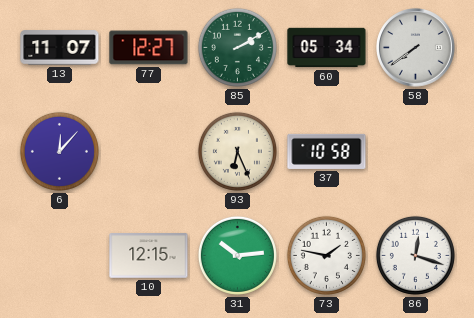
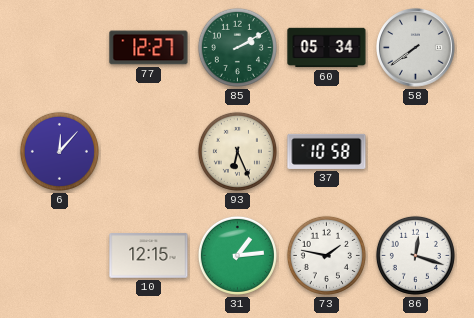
13: 11:07 -> none (60, 48)
31: 10:14 -> 1:14 (237, 255)
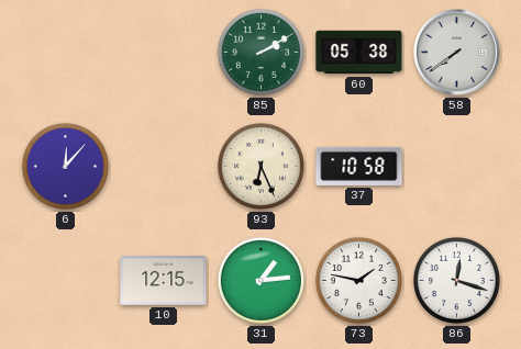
77: 12:27 -> none (149, 48)
60: 05:34 -> 05:38 (359, 53)
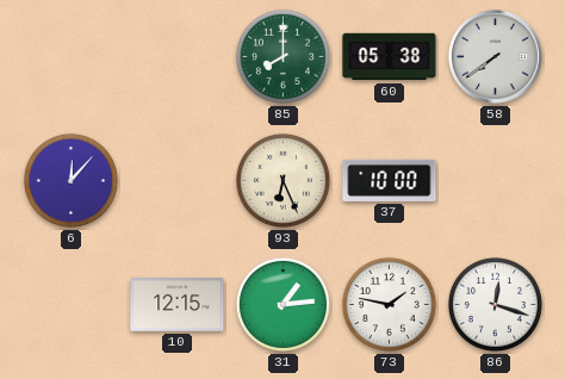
85: 2:10 -> 8:00 (282, 56)
37: 10:58 -> 10:00 (390, 180)
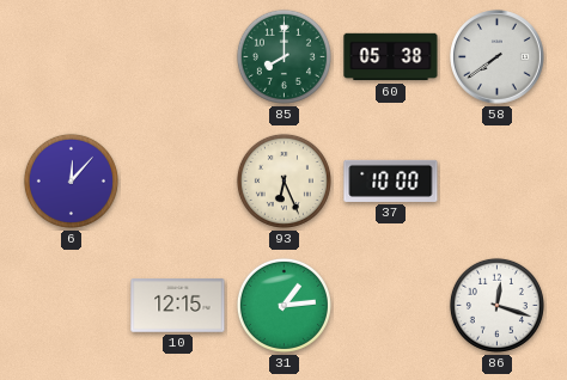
73: 1:47 -> none (389, 304)
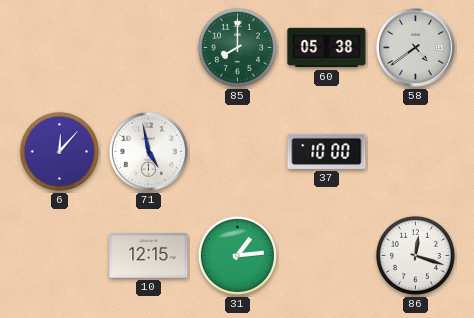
58: 7:39 -> 4:39 (416, 48)
71: none -> 4:58 (149, 152)
93: 6:26 -> none (283, 180)
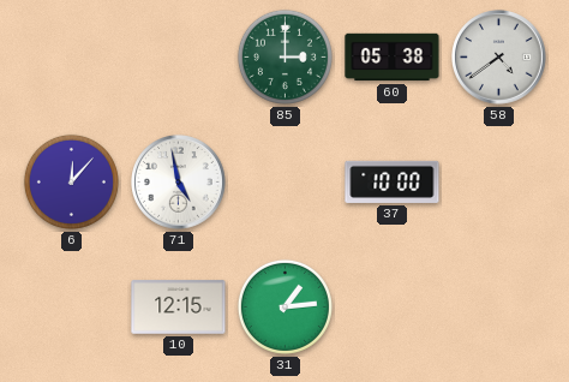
85: 8:00 -> 3:00 (284, 56)
86: 12:18 -> none (415, 255)
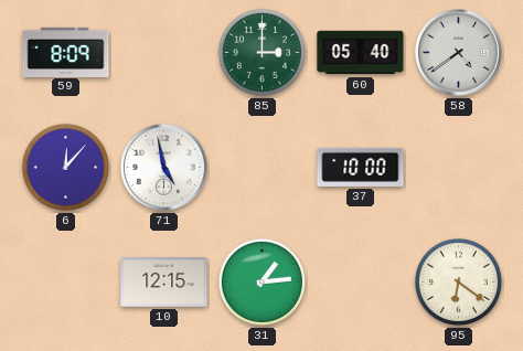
59: none -> 8:09 (66, 52)
60: 05:38 -> 05:40 (361, 53)
95: none -> 6:21 (458, 281)
